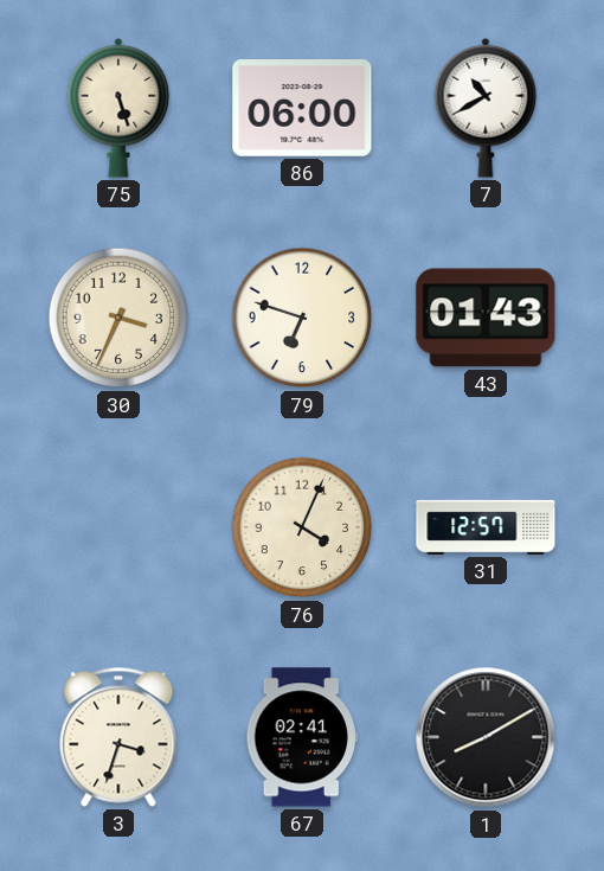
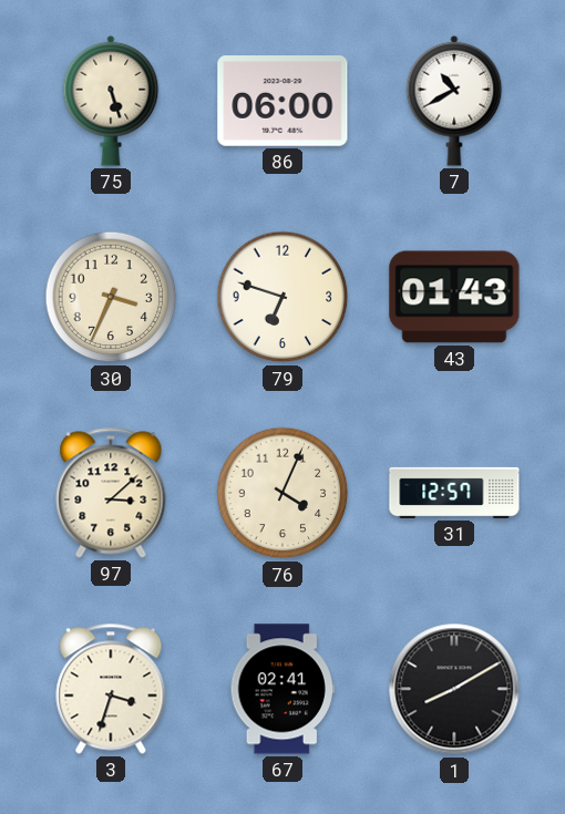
97: none -> 3:08 (111, 493)
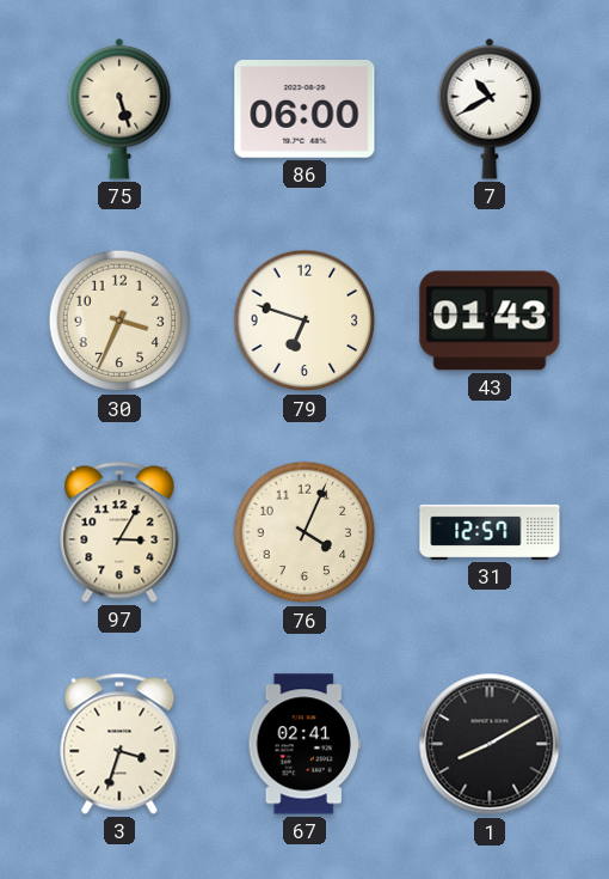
97: 3:08 -> 3:05 (119, 532)
